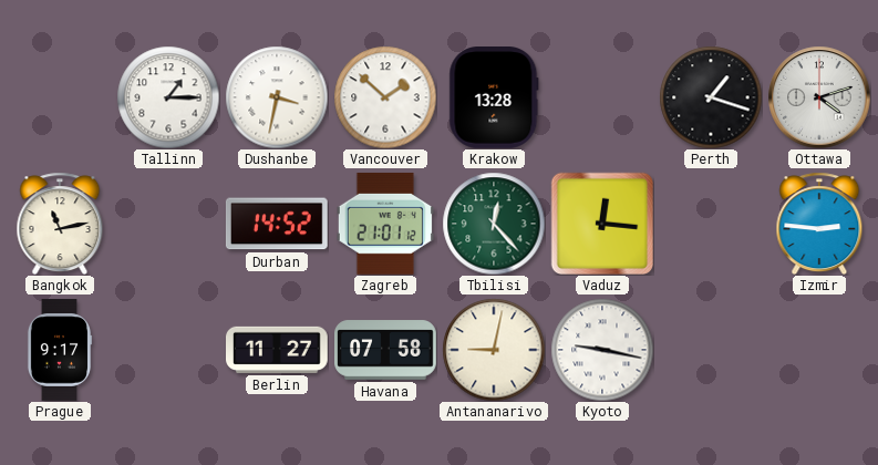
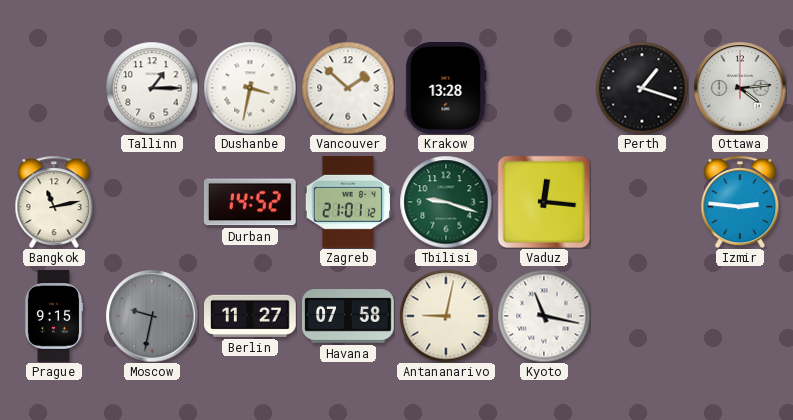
Ottawa: 4:12 -> 4:14 (740, 88)
Tbilisi: 12:23 -> 9:18 (446, 202)
Prague: 9:17 -> 9:15 (54, 316)
Moscow: none -> 9:32 (152, 316)
Kyoto: 9:17 -> 11:17 (544, 316)
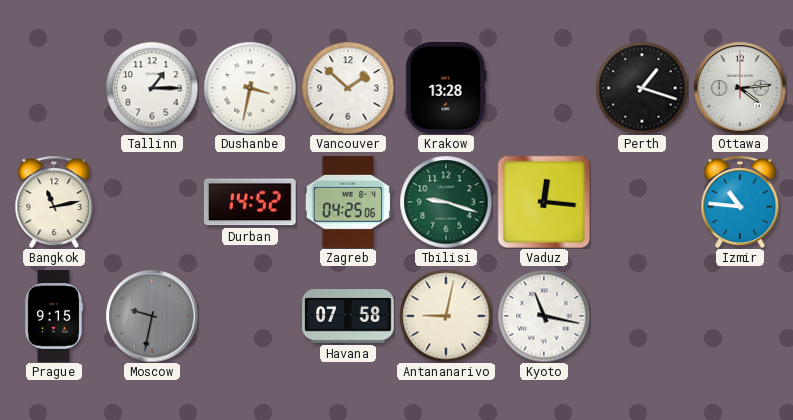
Zagreb: 21:01 -> 04:25 (348, 202)
Izmir: 2:46 -> 10:46 (740, 202)
Berlin: 11:27 -> none (251, 316)
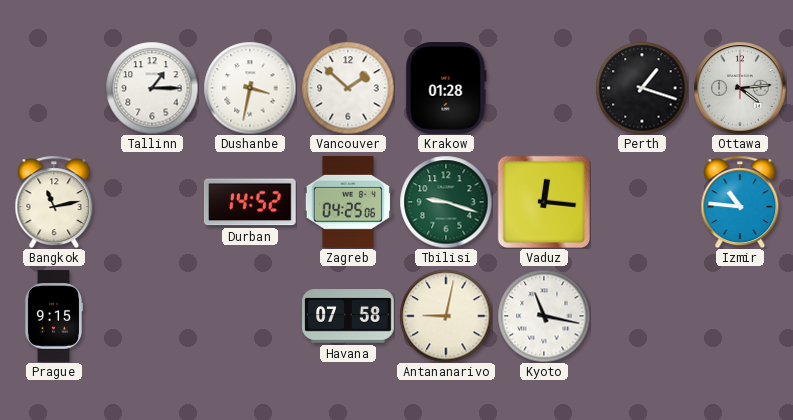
Krakow: 13:28 -> 01:28 (446, 89)
Moscow: 9:32 -> none (152, 316)
